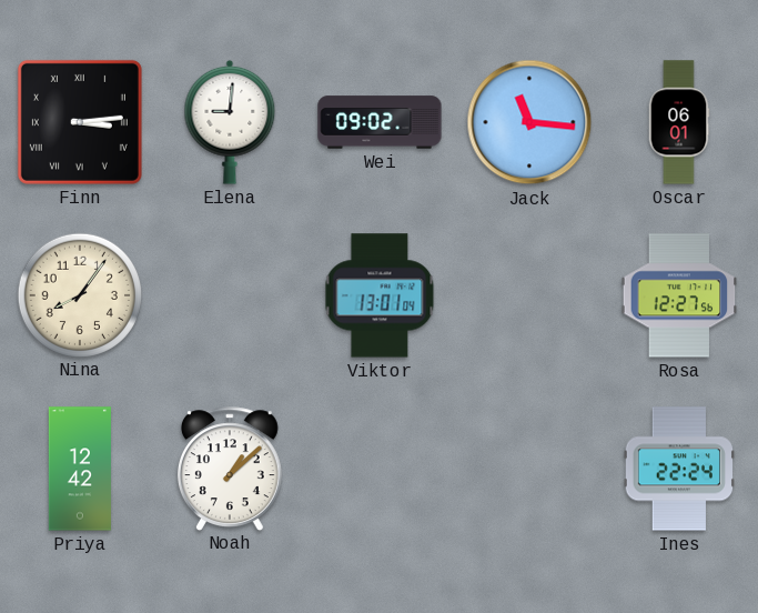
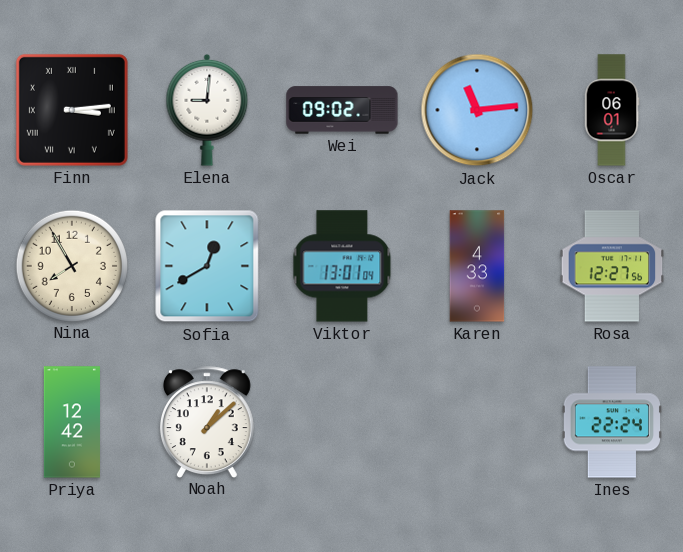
Jack: 11:16 -> 11:14 (477, 110)
Nina: 8:06 -> 7:55 (71, 265)
Sofia: none -> 12:40 (207, 266)
Karen: none -> 4:33 (477, 266)
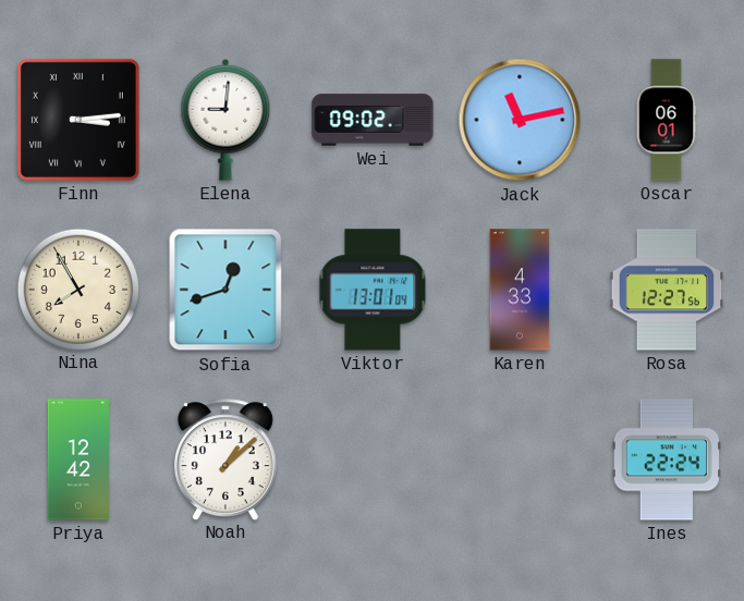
Jack: 11:14 -> 11:13 (520, 120)
Sofia: 12:40 -> 12:42 (225, 290)
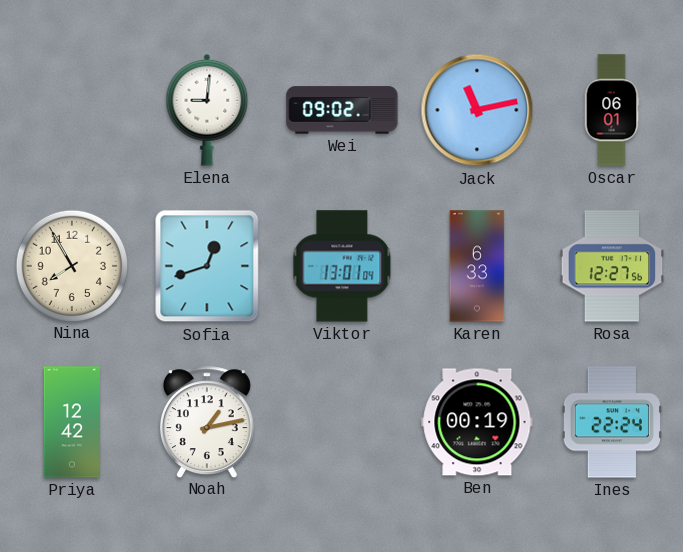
Finn: 3:14 -> none (78, 120)
Karen: 4:33 -> 6:33 (477, 266)
Noah: 1:08 -> 1:13 (207, 422)
Ben: none -> 00:19 (477, 422)
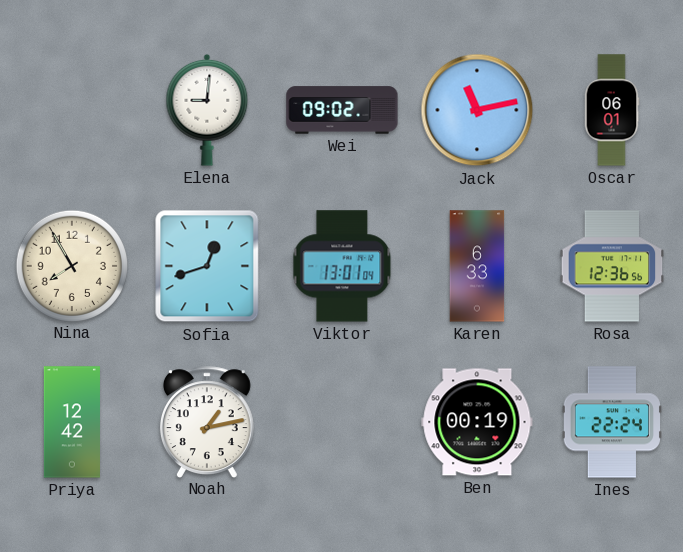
Rosa: 12:27 -> 12:36 (612, 266)
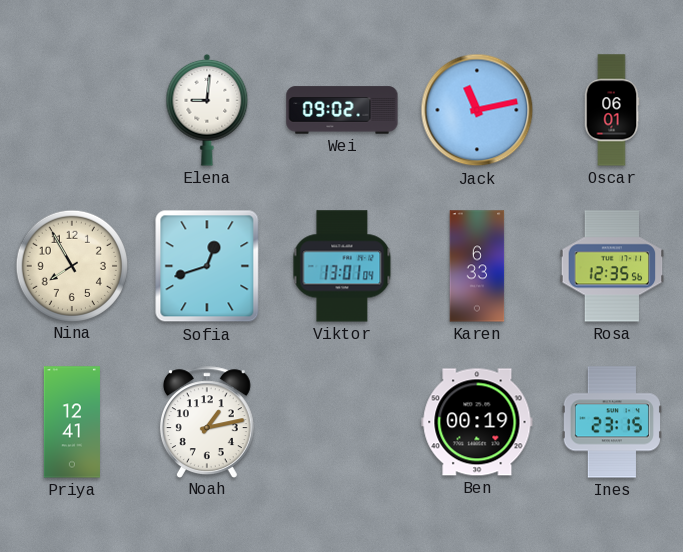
Rosa: 12:36 -> 12:35 (612, 266)
Priya: 12:42 -> 12:41 (72, 422)
Ines: 22:24 -> 23:15 (611, 422)
